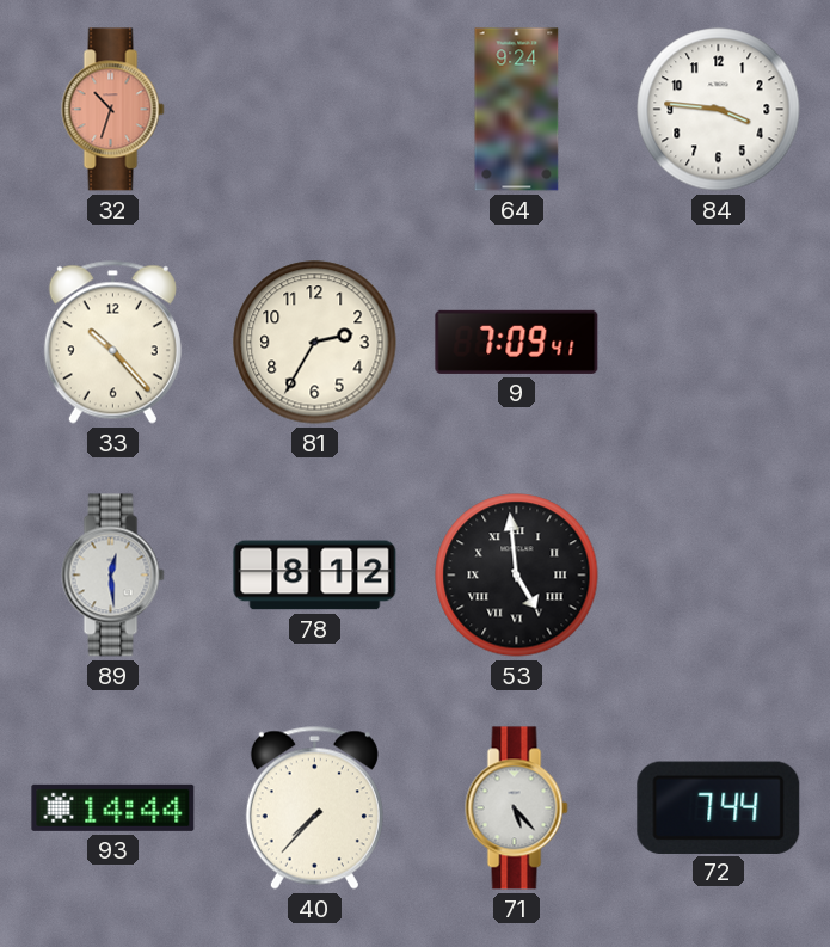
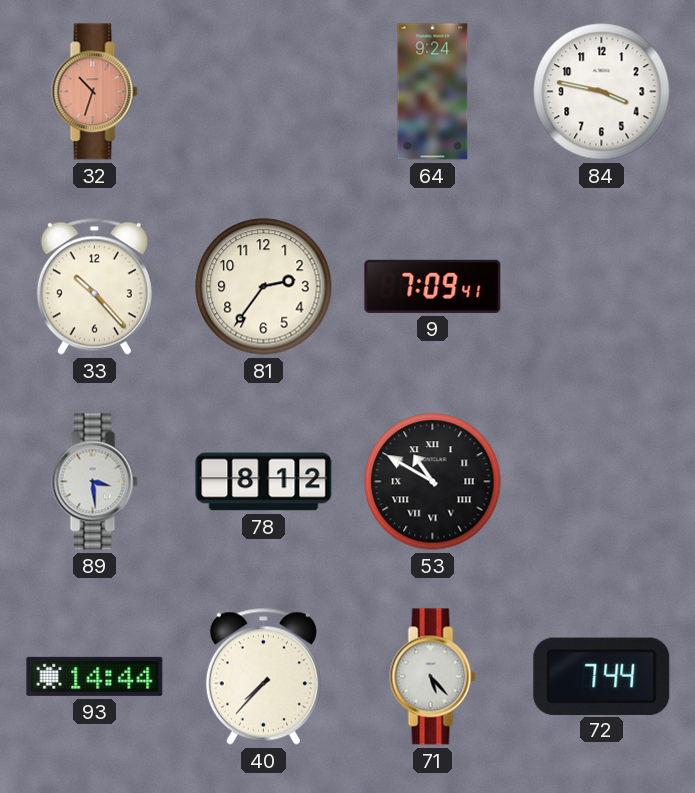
84: 3:46 -> 3:47 (602, 92)
81: 2:35 -> 2:36 (264, 287)
89: 12:29 -> 3:29 (95, 482)
53: 4:59 -> 10:50 (433, 482)
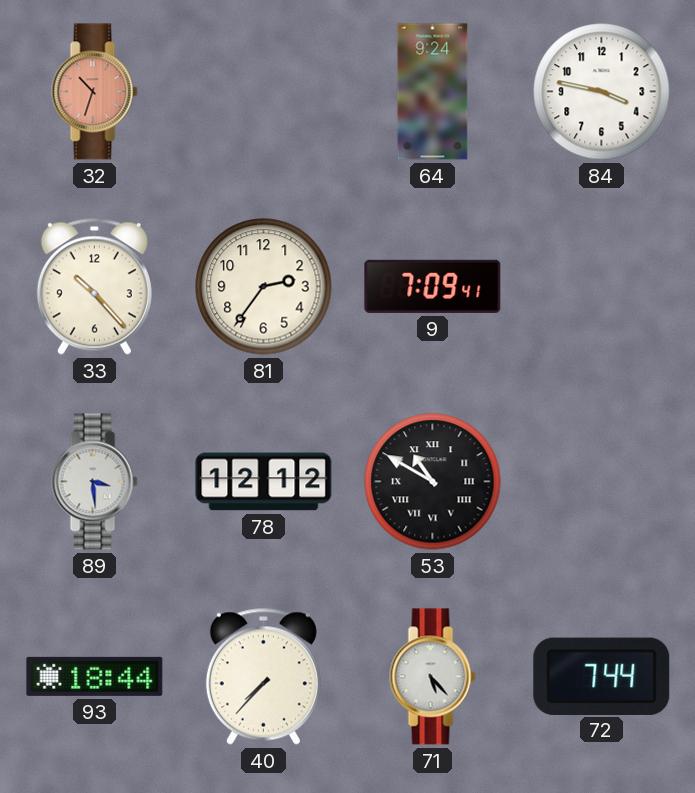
78: 8:12 -> 12:12 (264, 482)
93: 14:44 -> 18:44 (95, 676)
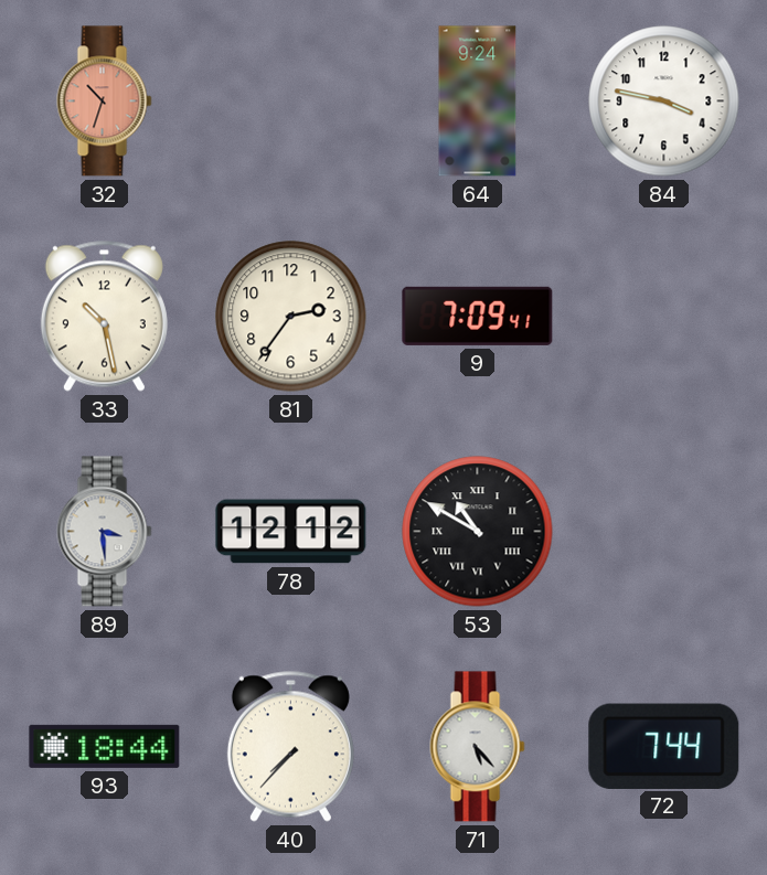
33: 10:23 -> 10:28 (104, 316)
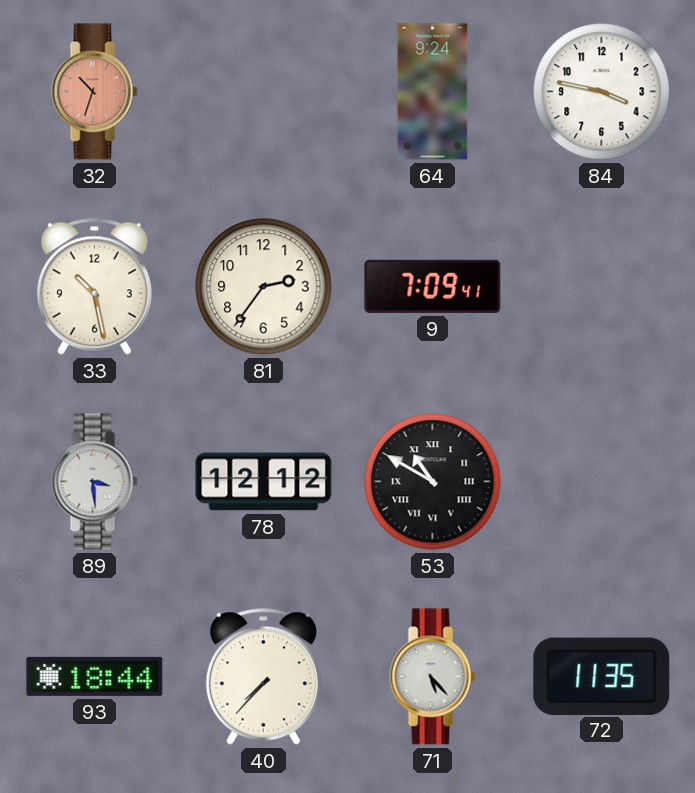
72: 7:44 -> 11:35 (602, 676)
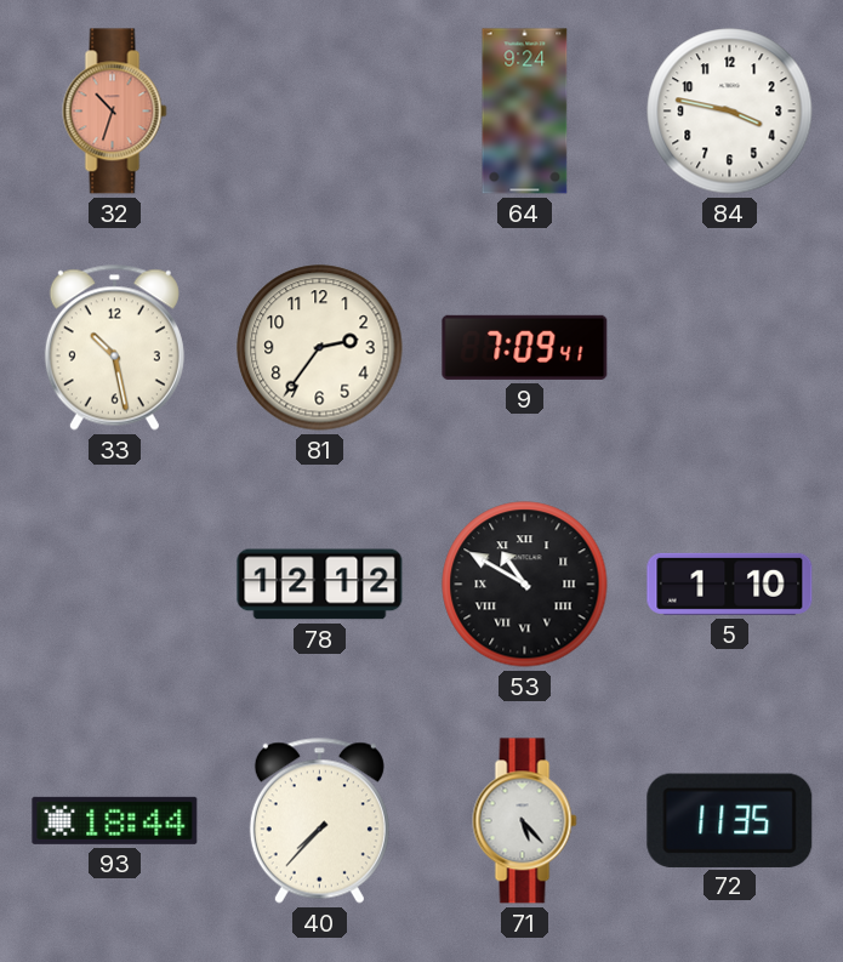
89: 3:29 -> none (95, 482)
5: none -> 1:10 (730, 584)
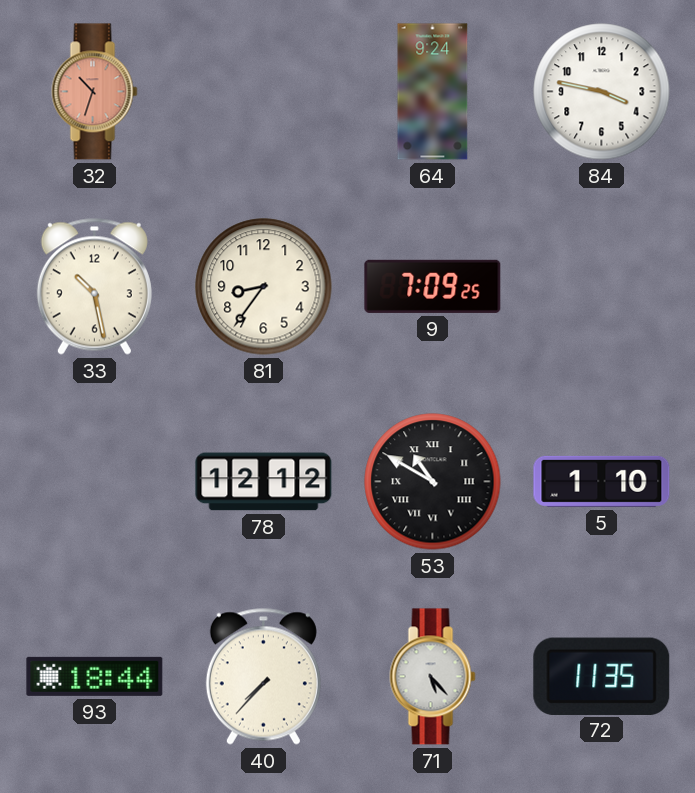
81: 2:36 -> 8:36 (264, 287)
9: 7:09:41 -> 7:09:25 (433, 286)
